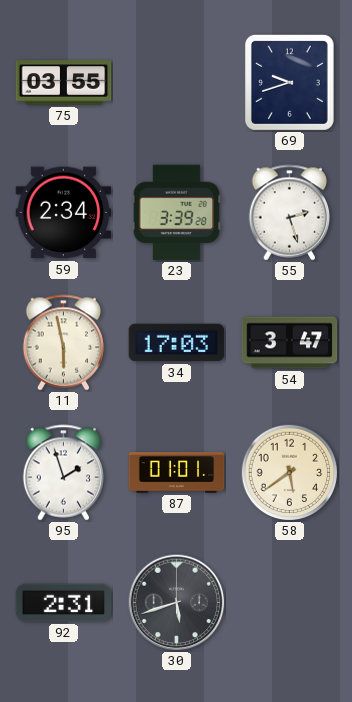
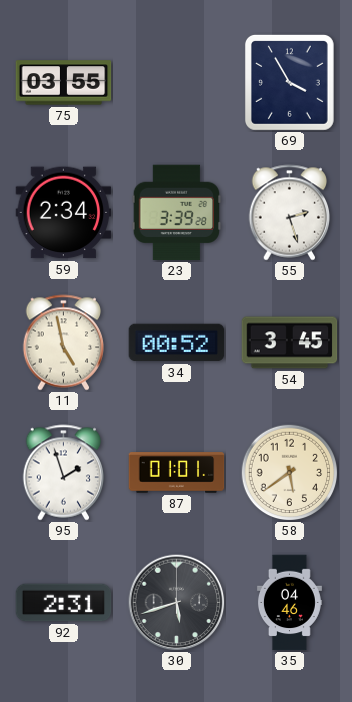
69: 9:42 -> 3:55 (289, 82)
11: 5:58 -> 4:58 (64, 343)
34: 17:03 -> 00:52 (177, 343)
54: 3:47 -> 3:45 (290, 343)
35: none -> 04:46 (289, 603)
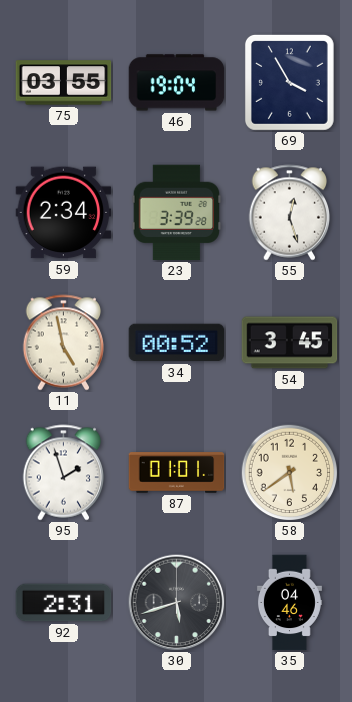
46: none -> 19:04 (177, 83)
55: 2:27 -> 12:27 (290, 213)
